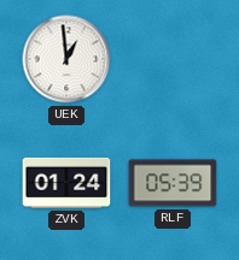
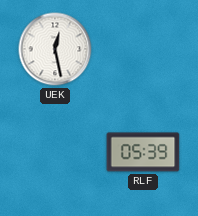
UEK: 12:59 -> 12:28 (55, 49)
ZVK: 01:24 -> none (66, 183)
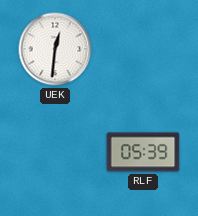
UEK: 12:28 -> 12:31 (55, 49)
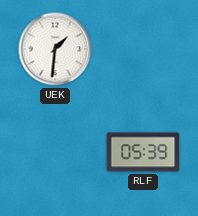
UEK: 12:31 -> 1:31 (55, 49)
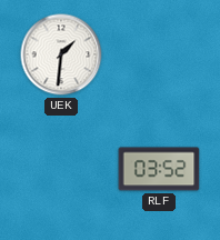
RLF: 05:39 -> 03:52 (159, 169)
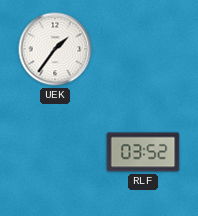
UEK: 1:31 -> 1:36 (55, 49)
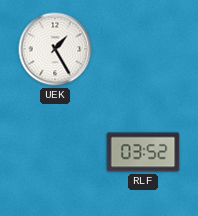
UEK: 1:36 -> 1:25 (55, 49)
